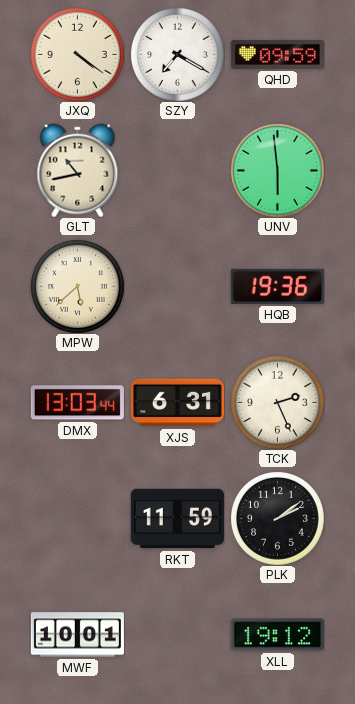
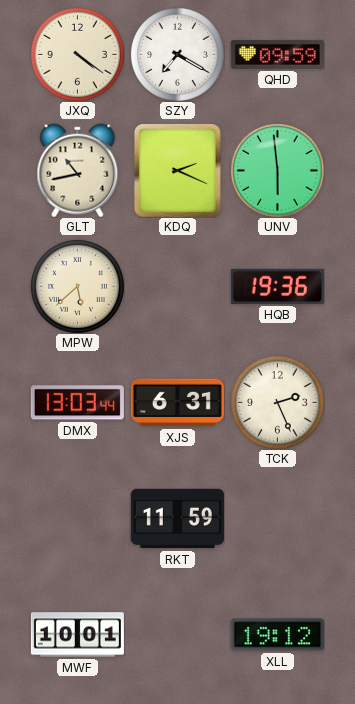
KDQ: none -> 2:19 (177, 170)
PLK: 2:09 -> none (277, 518)
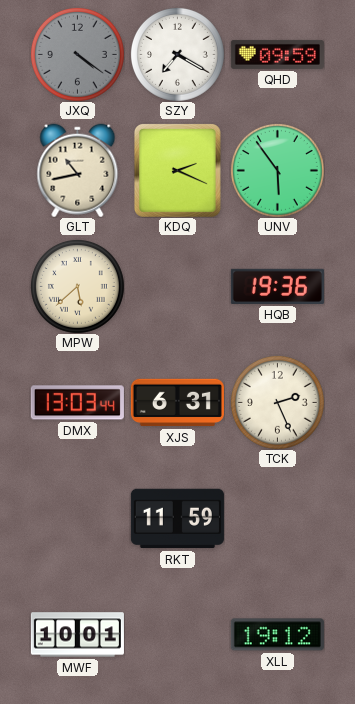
JXQ dial: cream -> grey (77, 54)
UNV: 5:59 -> 5:54 (277, 170)
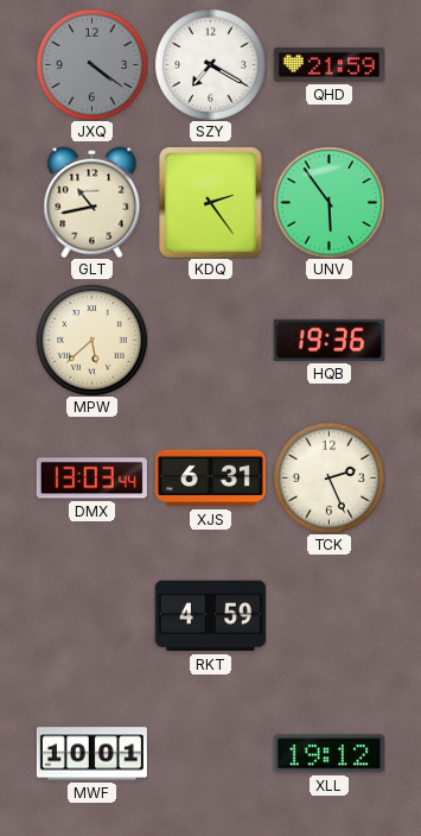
QHD: 09:59 -> 21:59 (328, 64)
KDQ: 2:19 -> 2:24 (210, 202)
RKT: 11:59 -> 4:59 (210, 616)
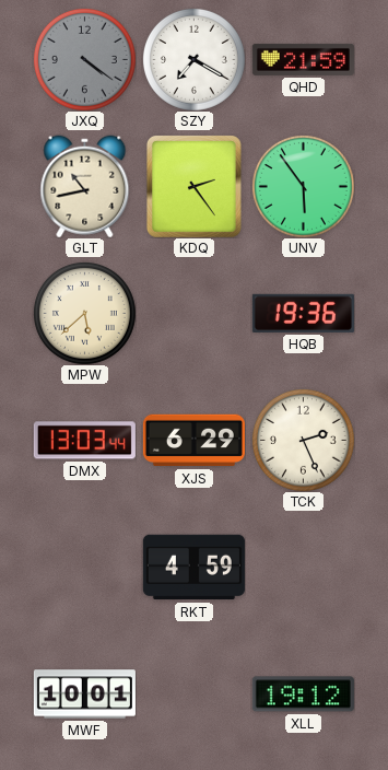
XJS: 6:31 -> 6:29 (193, 441)
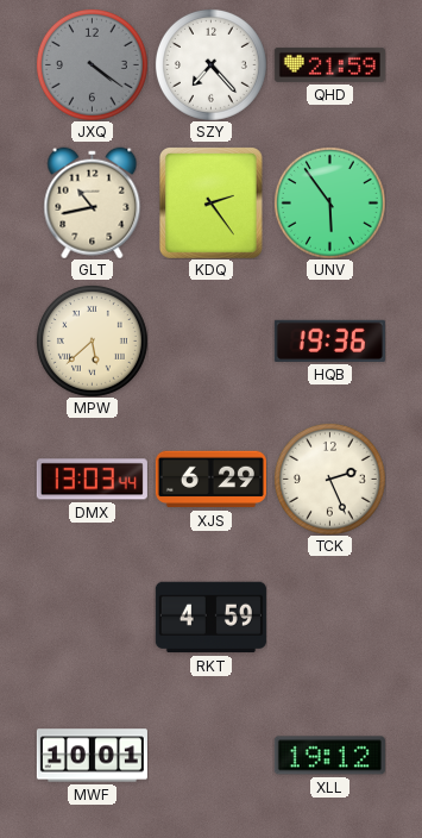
SZY: 7:20 -> 7:23 (210, 64)
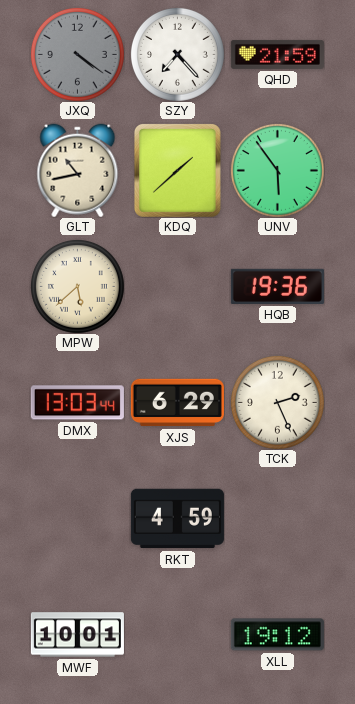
KDQ: 2:24 -> 1:38 (177, 170)
